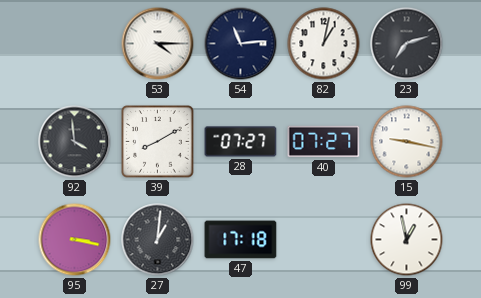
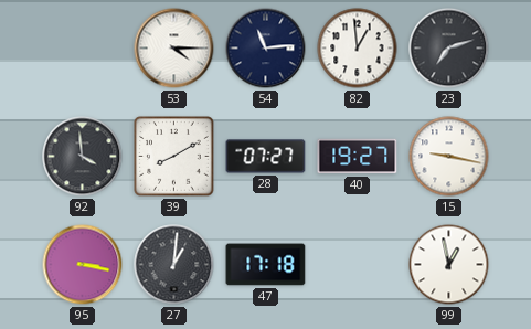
82: 1:02 -> 12:59 (358, 49)
40: 07:27 -> 19:27 (358, 157)
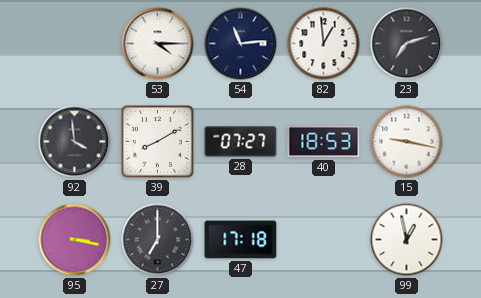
40: 19:27 -> 18:53 (324, 142)
27: 1:01 -> 7:00 (158, 240)
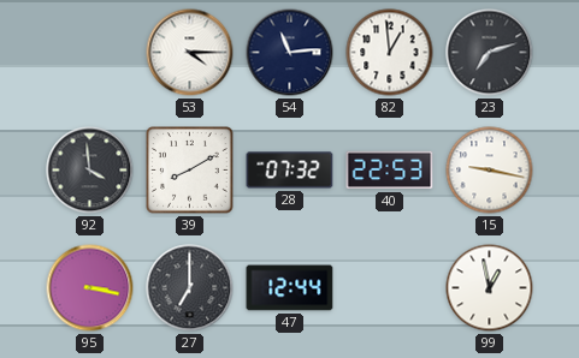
28: 07:27 -> 07:32 (290, 171)
40: 18:53 -> 22:53 (390, 171)
47: 17:18 -> 12:44 (290, 288)
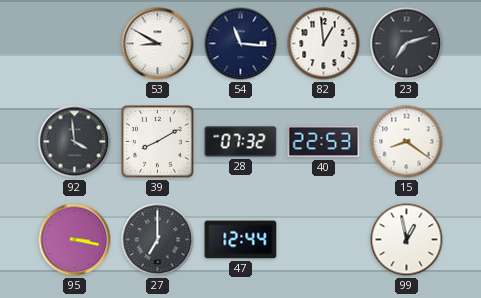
53: 4:15 -> 8:50 (158, 44)
54: 11:14 -> 11:16 (241, 44)
15: 9:17 -> 8:21 (407, 142)
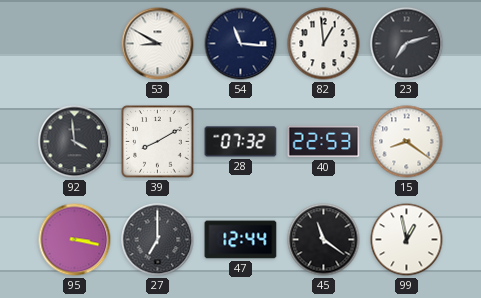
45: none -> 11:21 (324, 240)
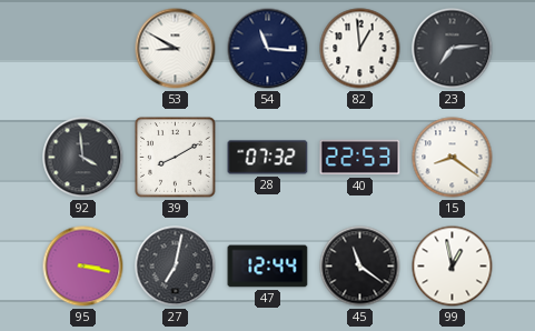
23: 7:12 -> 7:14 (453, 49)
27: 7:00 -> 7:02 (176, 267)
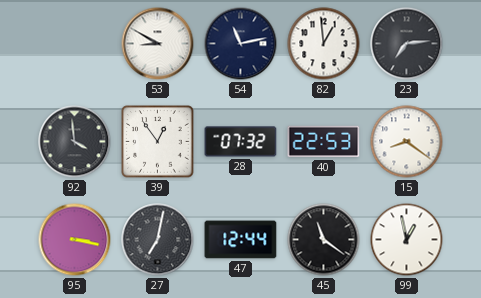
54: 11:16 -> 11:13 (241, 44)
39: 8:10 -> 12:54 (158, 142)
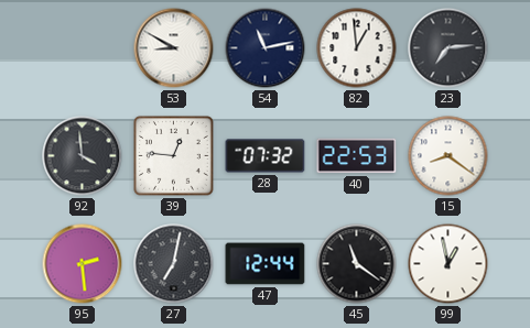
39: 12:54 -> 12:46 (174, 156)
95: 3:17 -> 2:29 (83, 264)
